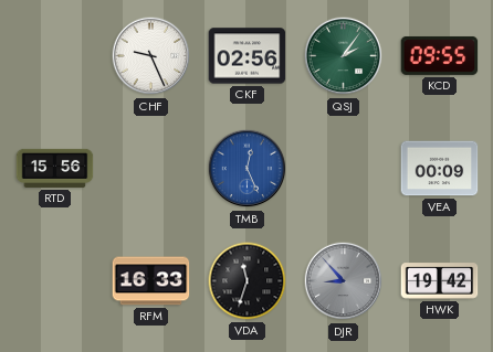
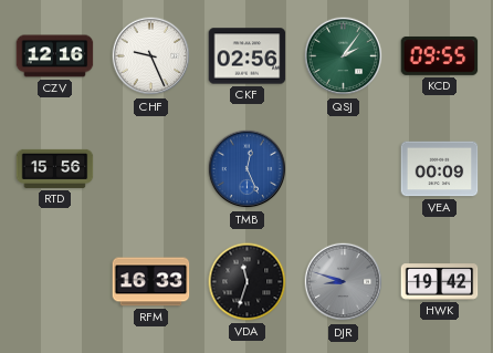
CZV: none -> 12:16 (55, 56)
DJR: 8:53 -> 8:48 (344, 282)
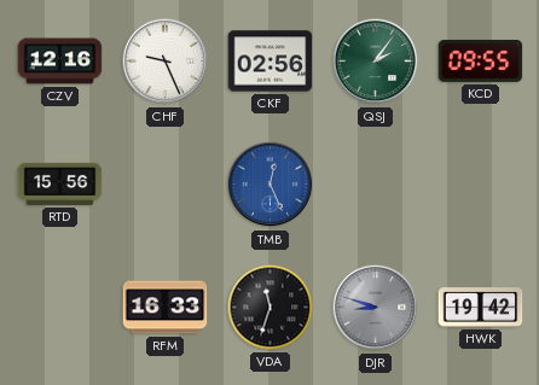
VEA: 00:09 -> none (440, 169)
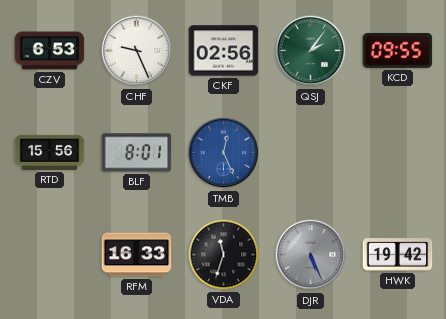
CZV: 12:16 -> 6:53 (50, 51)
BLF: none -> 8:01 (137, 153)
DJR: 8:48 -> 5:26 (311, 255)
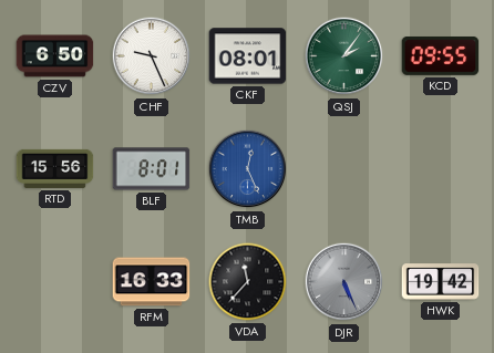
CZV: 6:53 -> 6:50 (55, 56)
CKF: 02:56 -> 08:01 (248, 56)
VDA: 11:33 -> 11:37 (248, 282)
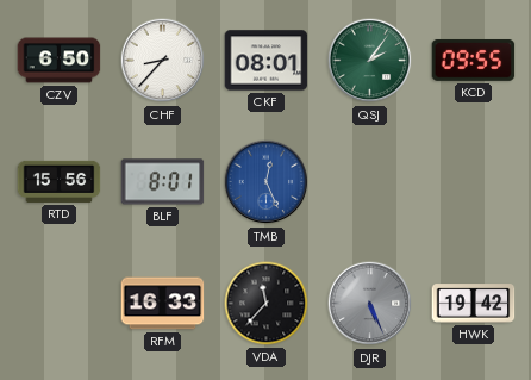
CHF: 9:26 -> 8:37 (163, 61)
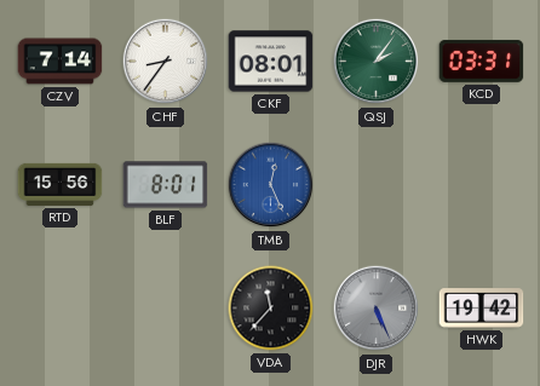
CZV: 6:50 -> 7:14 (61, 62)
CHF: 8:37 -> 8:36 (166, 62)
KCD: 09:55 -> 03:31 (482, 61)
RFM: 16:33 -> none (163, 304)
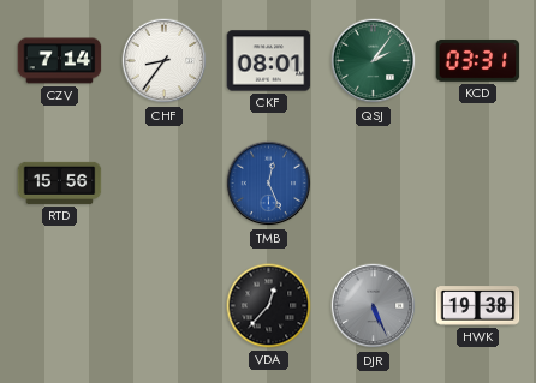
BLF: 8:01 -> none (166, 185)
VDA: 11:37 -> 12:37 (269, 306)
HWK: 19:42 -> 19:38 (478, 306)
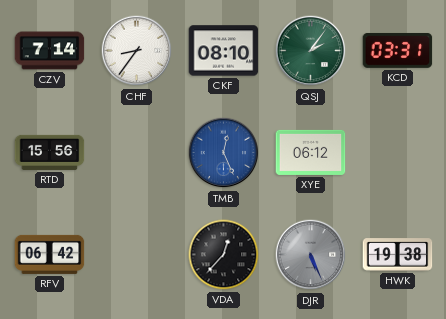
CKF: 08:01 -> 08:10 (224, 51)
XYE: none -> 06:12 (311, 152)
RFV: none -> 06:42 (50, 254)
